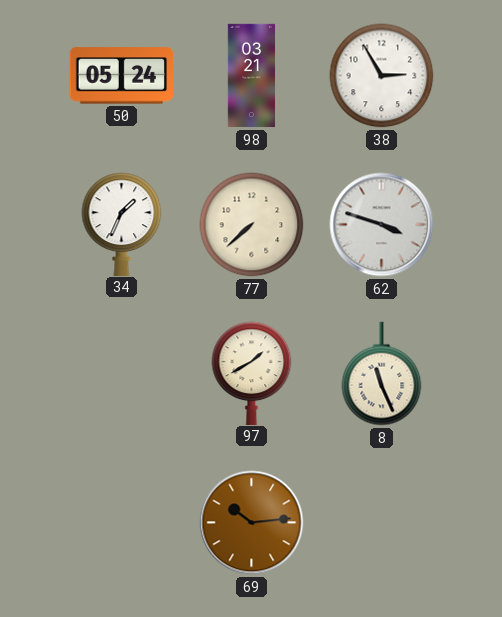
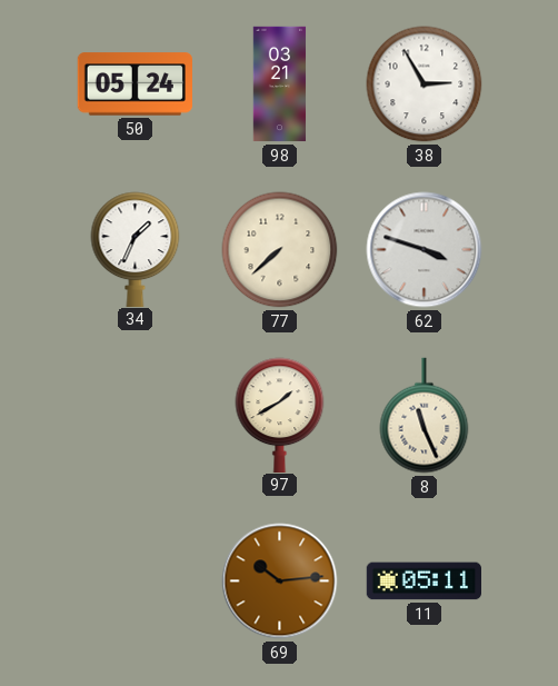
11: none -> 05:11 (424, 581)
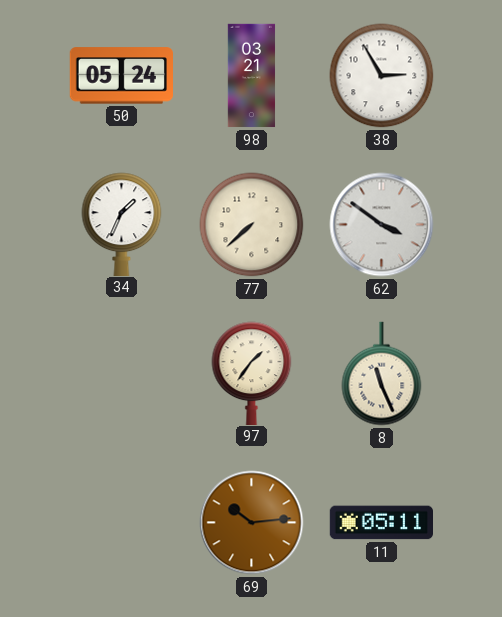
62: 3:48 -> 3:51 (382, 225)
97: 1:40 -> 1:36 (252, 373)
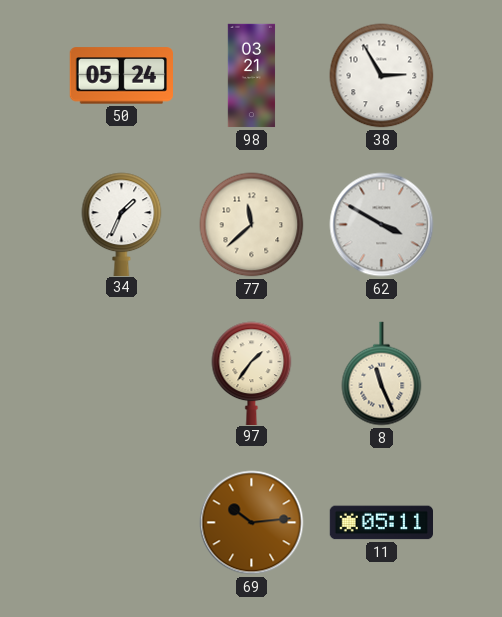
77: 7:38 -> 11:38 (252, 225)
62: 3:51 -> 3:50 (382, 225)
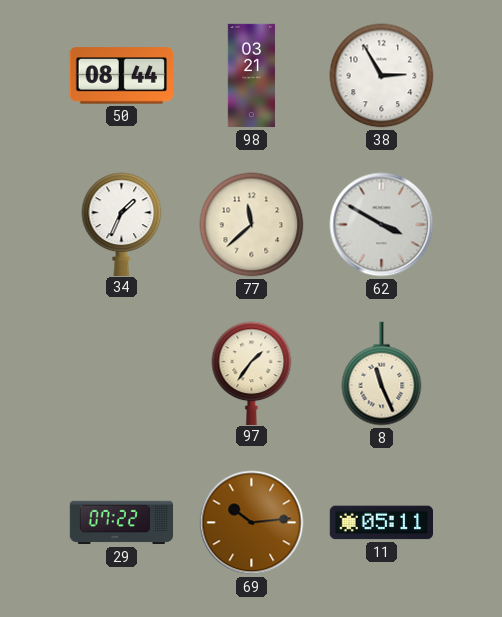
50: 05:24 -> 08:44 (121, 76)
29: none -> 07:22 (122, 523)
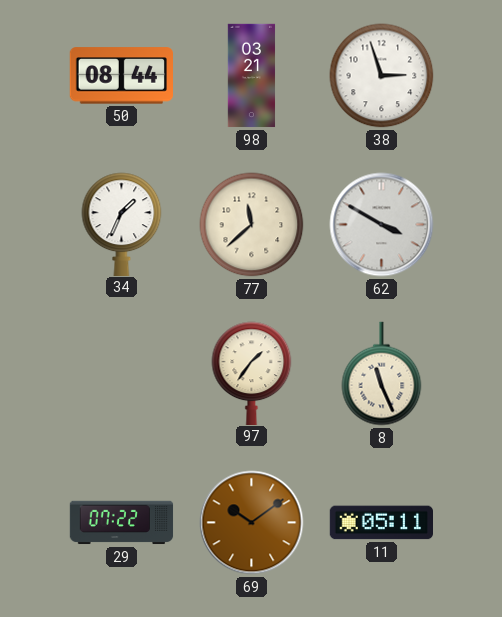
38: 2:55 -> 2:57 (382, 76)
69: 10:14 -> 10:09 (252, 523)
